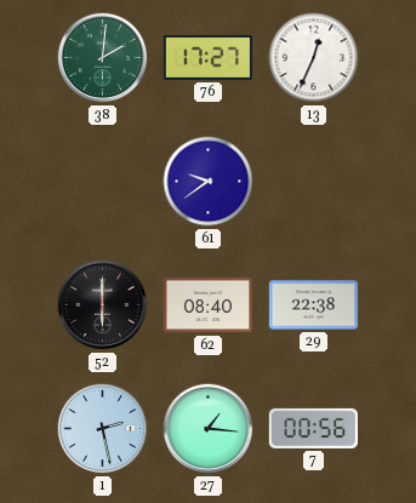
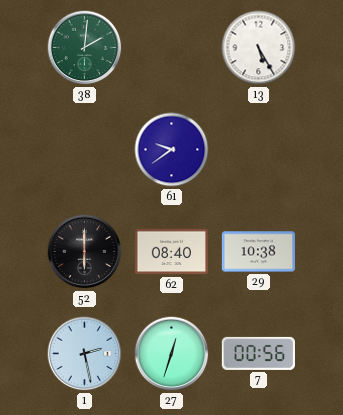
76: 17:27 -> none (207, 57)
13: 12:34 -> 5:25 (259, 48)
29: 22:38 -> 10:38 (258, 252)
27: 1:16 -> 12:33 (172, 354)
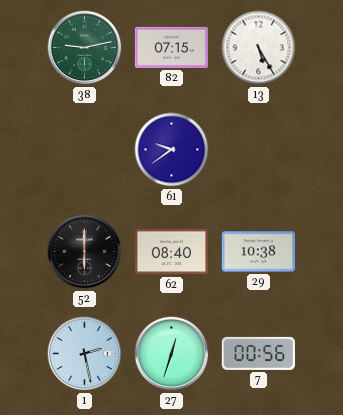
38: 2:01 -> 9:13 (85, 48)
82: none -> 07:15 (171, 47)
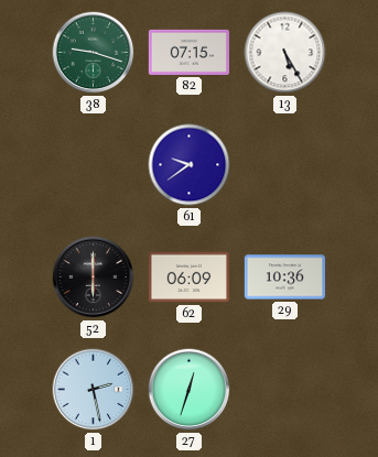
38: 9:13 -> 9:18 (94, 53)
62: 08:40 -> 06:09 (188, 278)
29: 10:38 -> 10:36 (284, 278)
7: 00:56 -> none (258, 353)
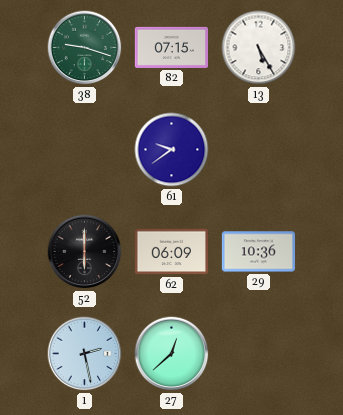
27: 12:33 -> 12:38 (172, 354)
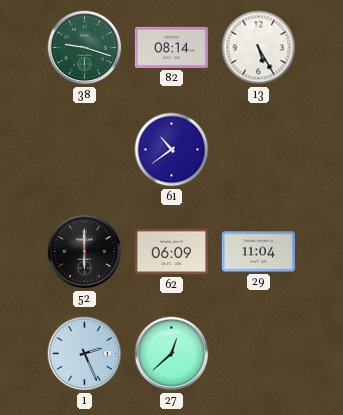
82: 07:15 -> 08:14 (171, 47)
61: 9:39 -> 10:39 (172, 150)
29: 10:36 -> 11:04 (258, 252)
1: 2:28 -> 2:26 (85, 354)
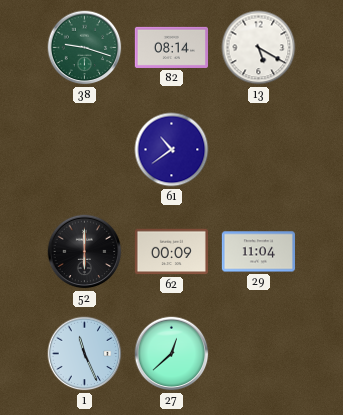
13: 5:25 -> 5:20 (259, 48)
62: 06:09 -> 00:09 (171, 252)
1: 2:26 -> 11:26 (85, 354)
